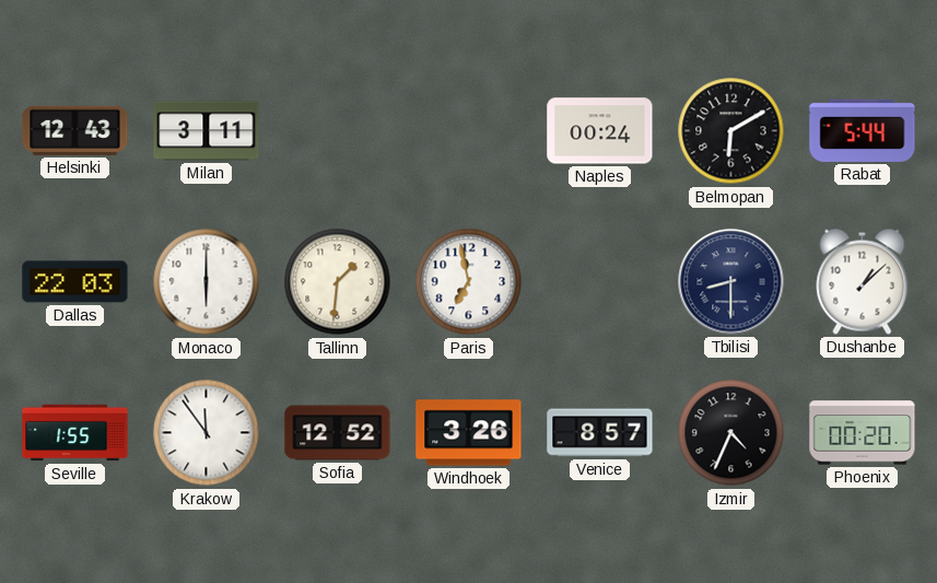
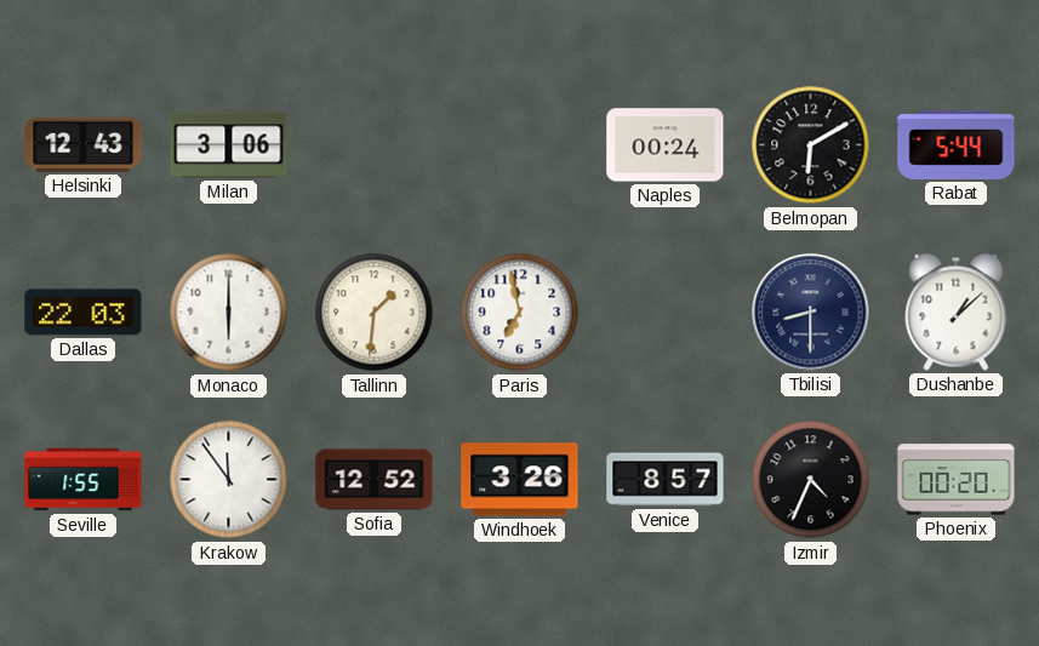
Milan: 3:11 -> 3:06 (229, 145)
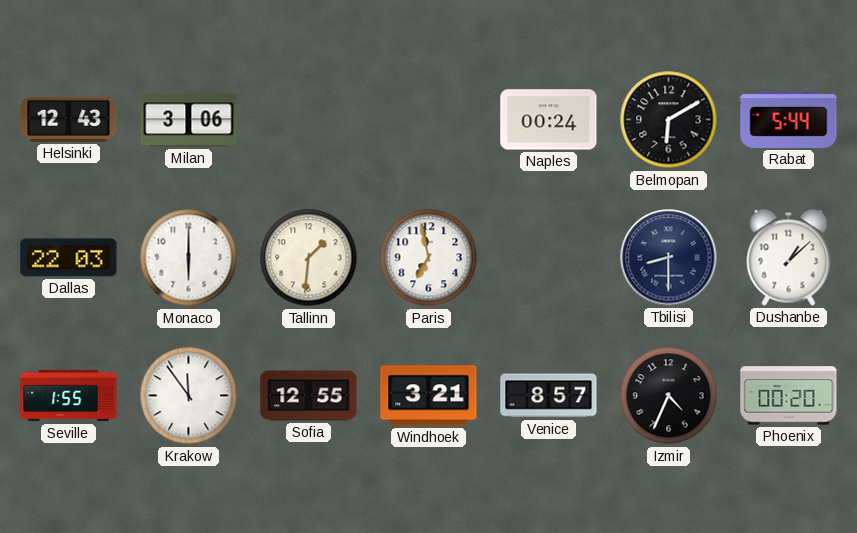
Sofia: 12:52 -> 12:55 (309, 396)
Windhoek: 3:26 -> 3:21 (429, 396)
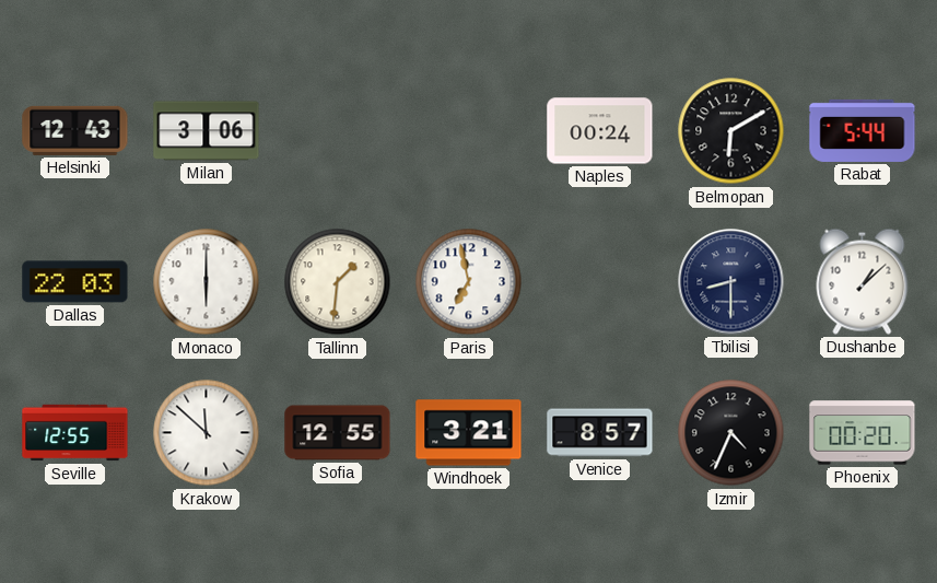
Seville: 1:55 -> 12:55 (75, 433)
Krakow: 11:54 -> 11:52 (207, 433)
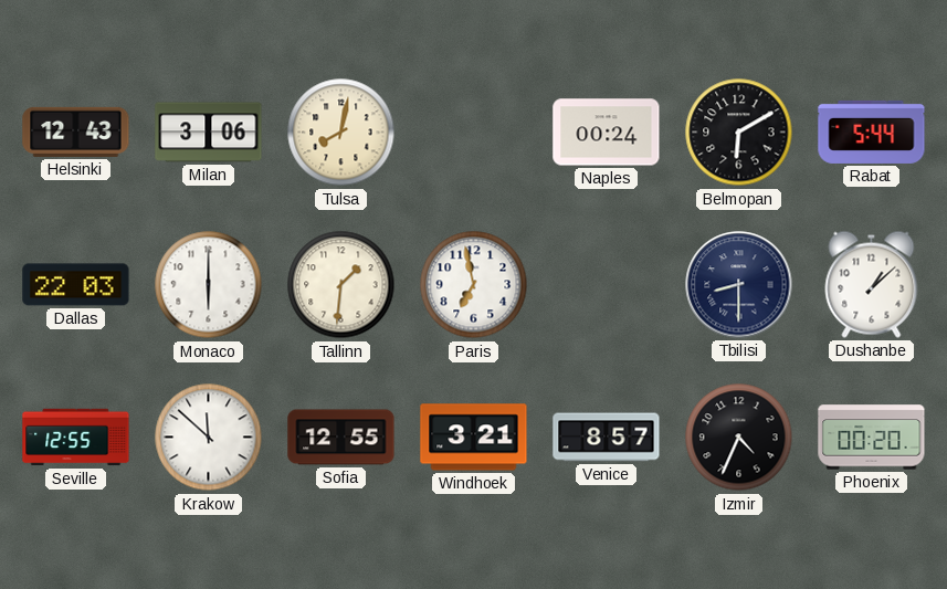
Tulsa: none -> 8:02 (341, 133)
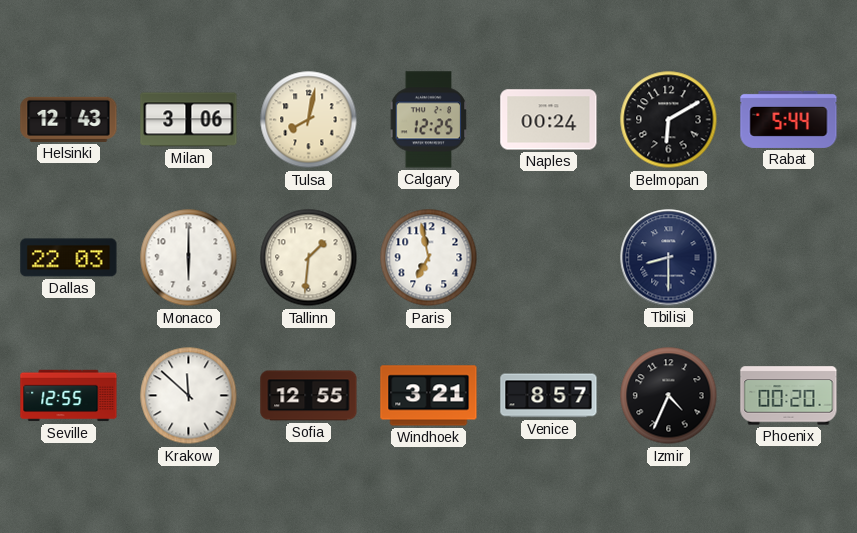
Calgary: none -> 12:25 (429, 120)
Dushanbe: 1:08 -> none (872, 284)
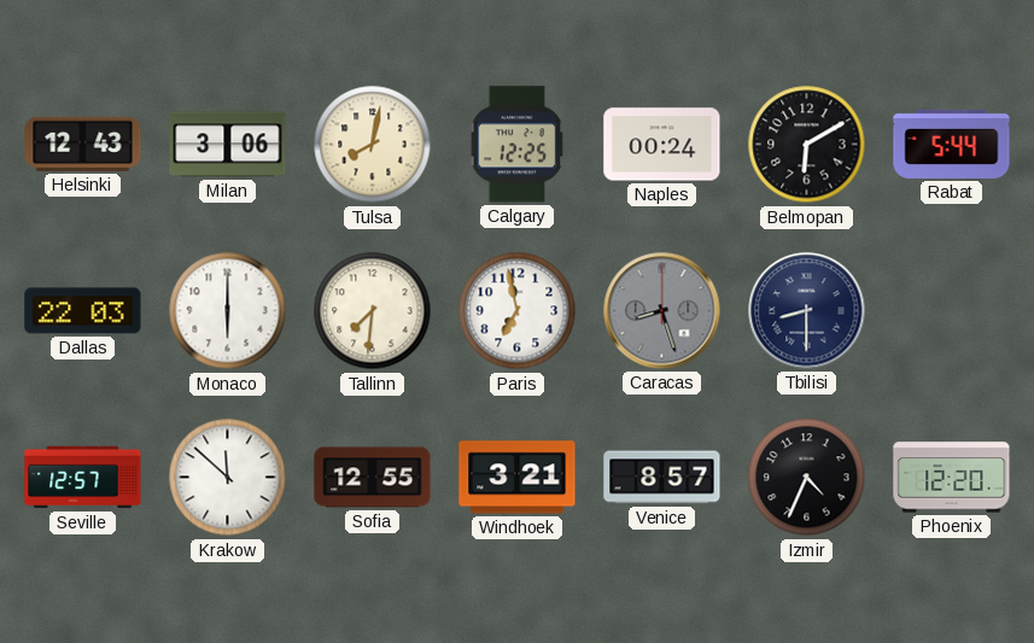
Tallinn: 1:31 -> 7:31 (373, 311)
Caracas: none -> 8:27 (662, 311)
Seville: 12:55 -> 12:57 (83, 478)
Phoenix: 00:20 -> 12:20 (952, 478)
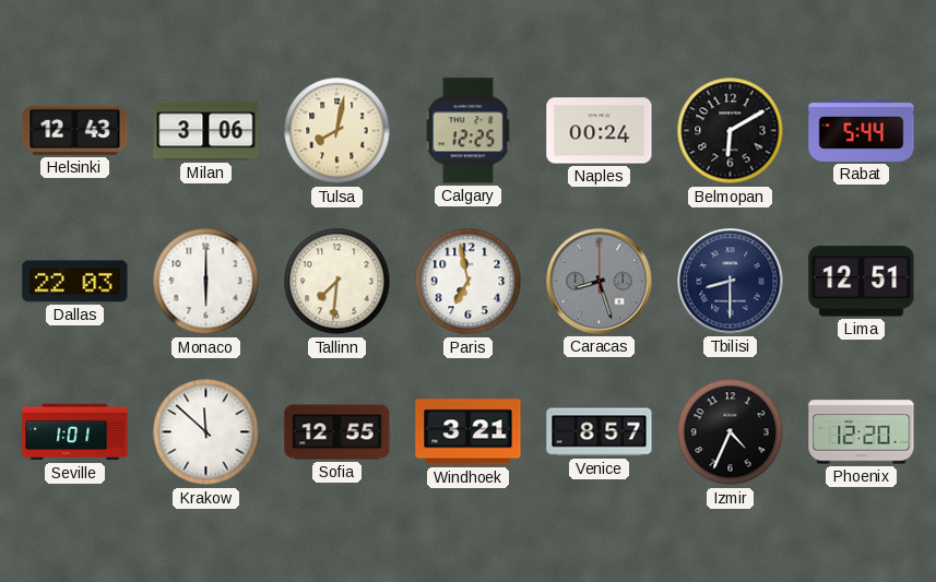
Lima: none -> 12:51 (862, 282)
Seville: 12:57 -> 1:01 (75, 432)
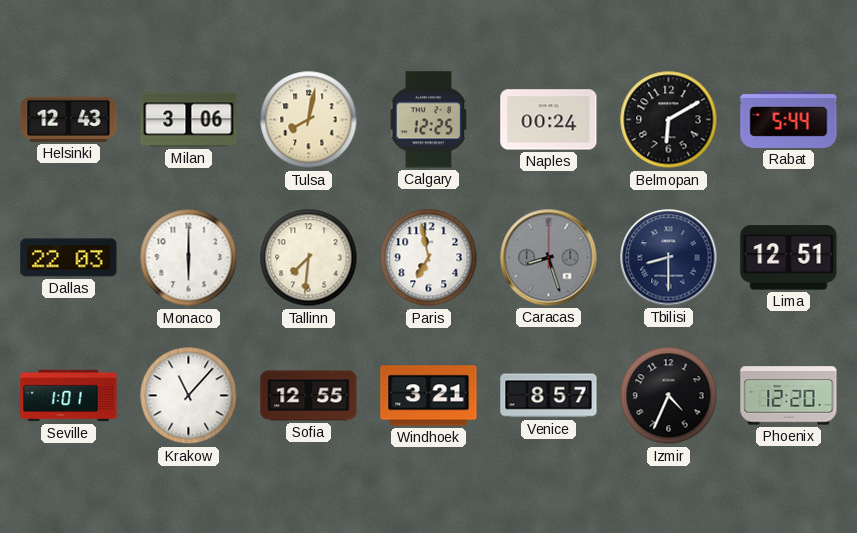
Krakow: 11:52 -> 11:07 (189, 396)
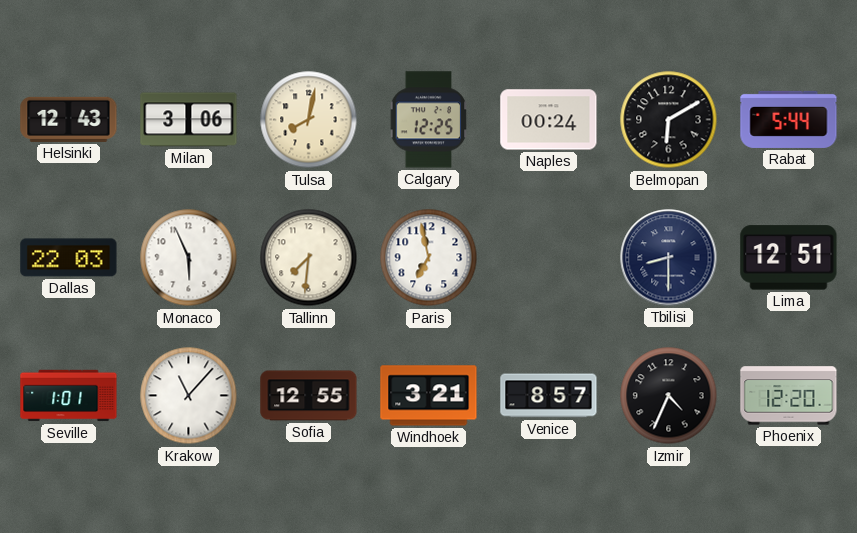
Monaco: 6:00 -> 5:56 (189, 258)
Caracas: 8:27 -> none (549, 258)
